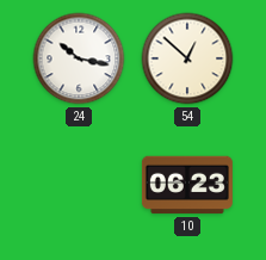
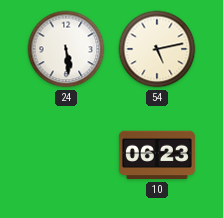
24: 10:17 -> 5:29 (66, 49)
54: 12:52 -> 5:13 (157, 49)
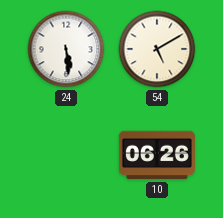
54: 5:13 -> 5:10 (157, 49)
10: 06:23 -> 06:26 (157, 155)
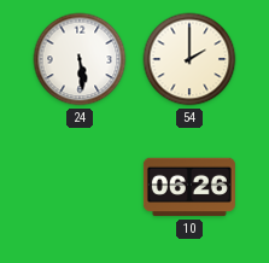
54: 5:10 -> 2:00 (189, 59)
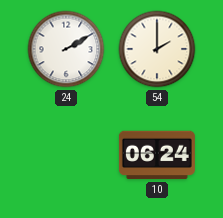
24: 5:29 -> 2:10 (66, 49)
10: 06:26 -> 06:24 (157, 155)
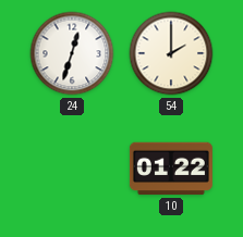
24: 2:10 -> 12:33 (72, 53)
10: 06:24 -> 01:22 (171, 169)
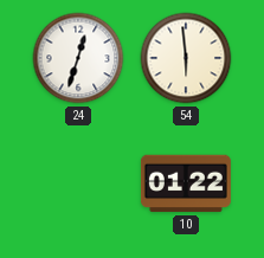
54: 2:00 -> 5:59 (186, 58)
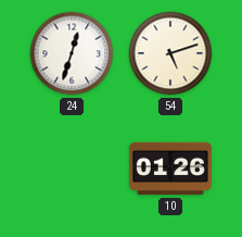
54: 5:59 -> 5:12 (170, 53)
10: 01:22 -> 01:26 (170, 169)
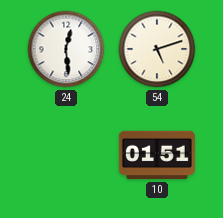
24: 12:33 -> 12:29 (66, 49)
10: 01:26 -> 01:51 (157, 155)
